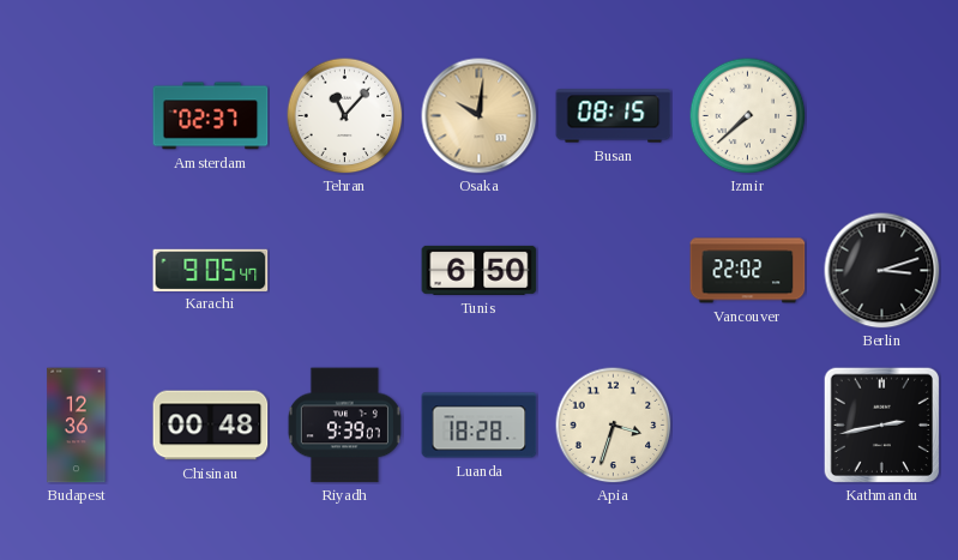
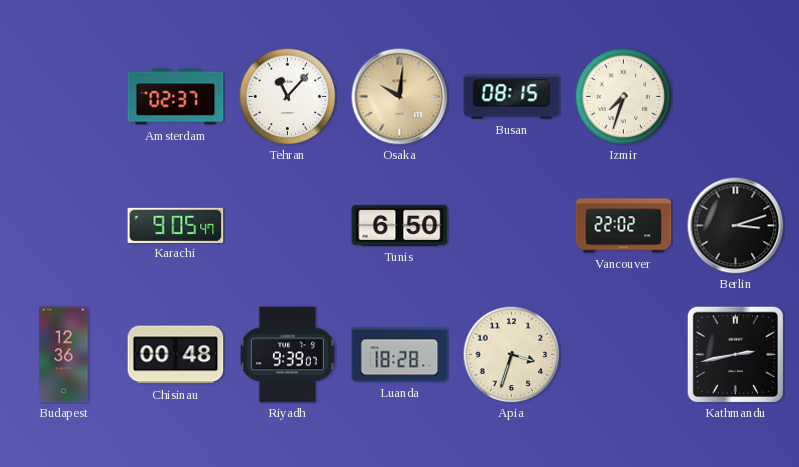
Izmir: 7:38 -> 7:33 (623, 96)
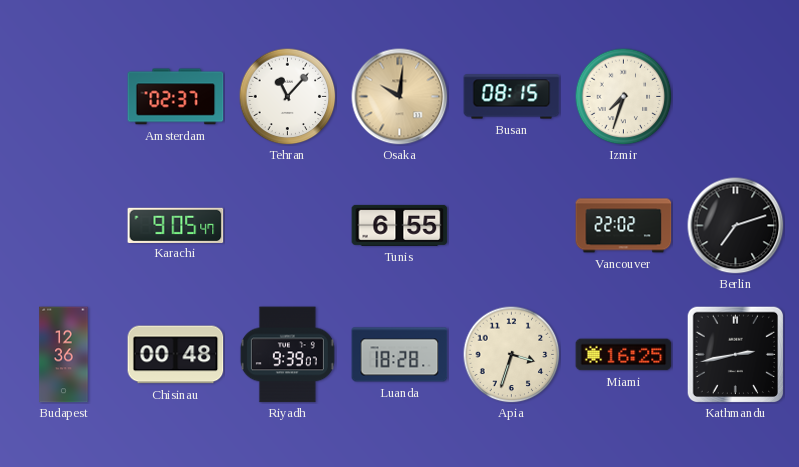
Tunis: 6:50 -> 6:55 (400, 225)
Berlin: 3:12 -> 7:12 (736, 226)
Miami: none -> 16:25 (624, 355)
